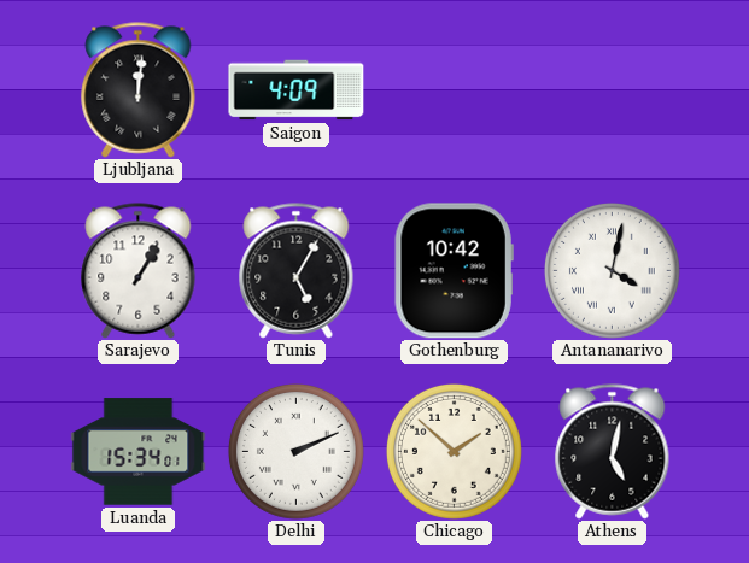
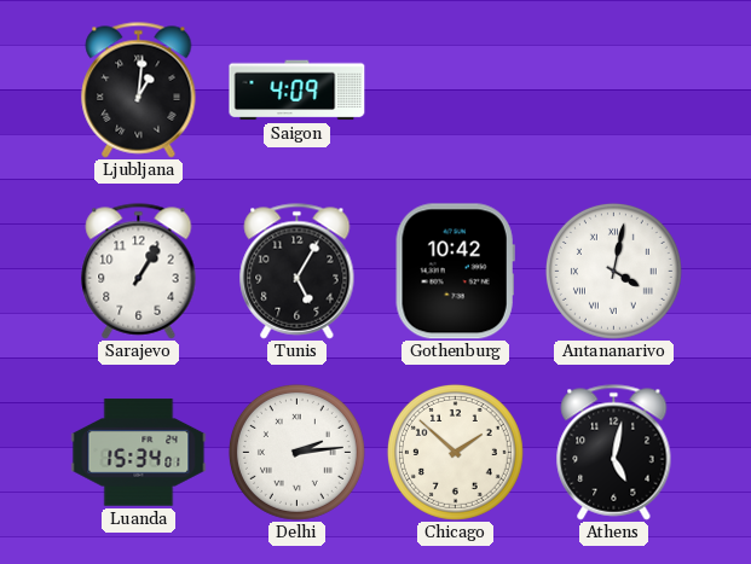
Ljubljana: 12:01 -> 1:01 (139, 91)
Delhi: 2:11 -> 2:14 (296, 452)
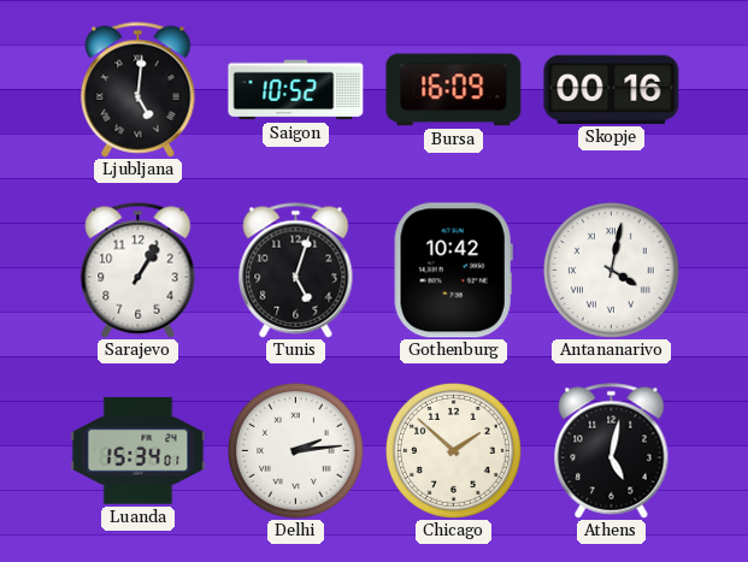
Ljubljana: 1:01 -> 5:01 (139, 90)
Saigon: 4:09 -> 10:52 (296, 90)
Bursa: none -> 16:09 (454, 90)
Skopje: none -> 00:16 (612, 89)
Tunis: 5:05 -> 5:03 (296, 271)
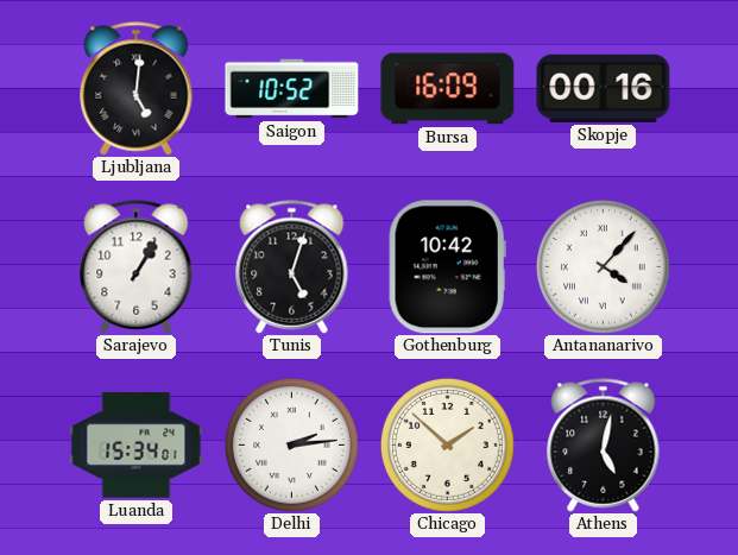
Antananarivo: 4:02 -> 4:07 (603, 266)
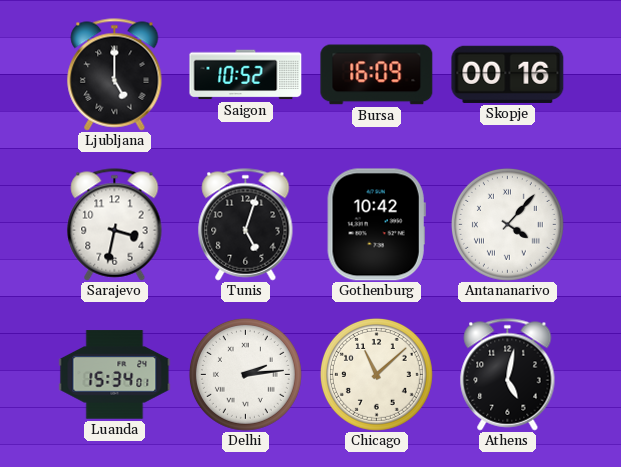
Ljubljana: 5:01 -> 5:00 (115, 75)
Sarajevo: 1:05 -> 3:32 (115, 225)
Chicago: 1:52 -> 11:08 (376, 374)
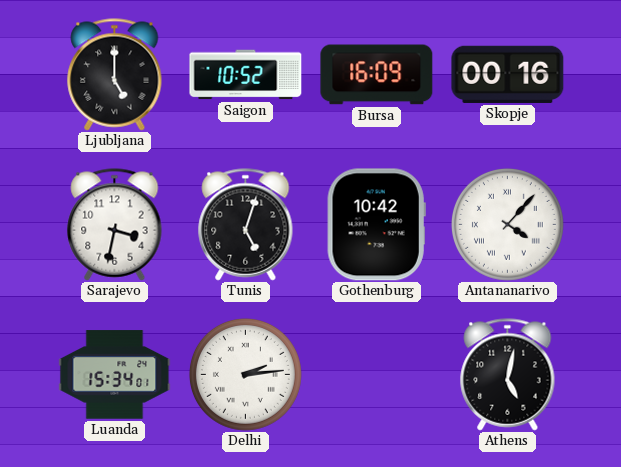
Chicago: 11:08 -> none (376, 374)
